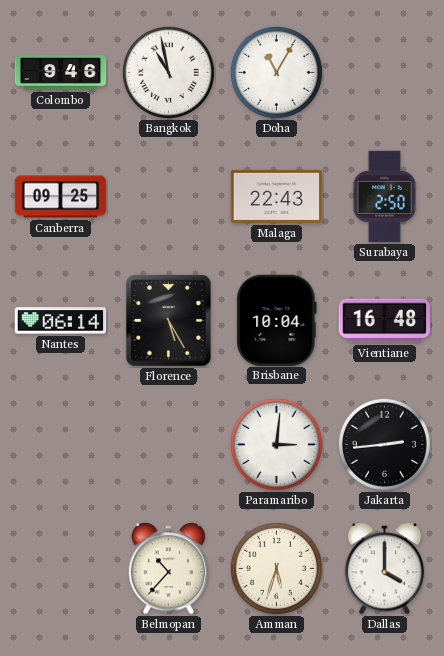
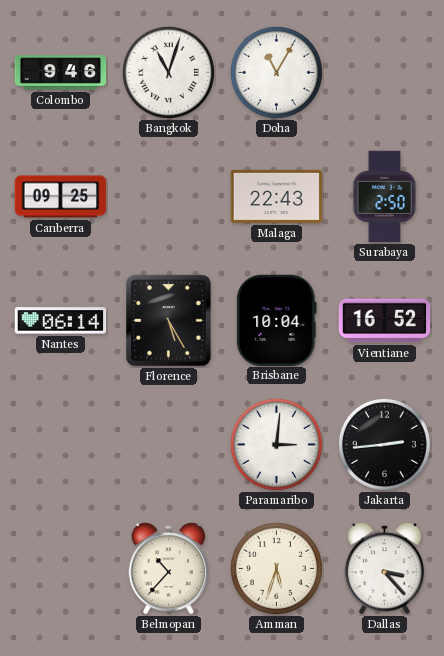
Bangkok: 10:58 -> 11:03 (168, 72)
Vientiane: 16:48 -> 16:52 (385, 321)
Dallas: 4:00 -> 3:23 (385, 569)
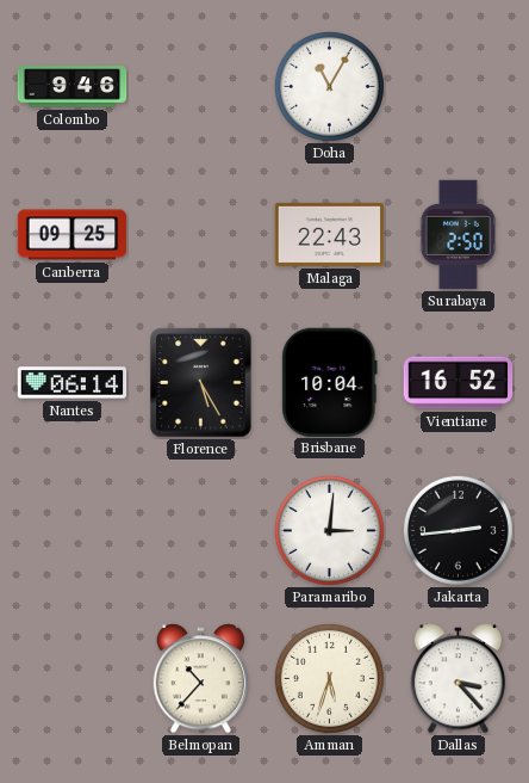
Bangkok: 11:03 -> none (168, 72)
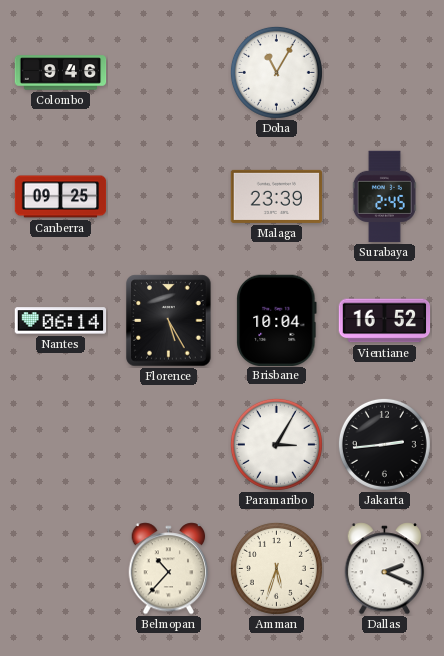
Malaga: 22:43 -> 23:39 (277, 196)
Surabaya: 2:50 -> 2:45 (384, 197)
Paramaribo: 3:01 -> 3:05 (276, 444)
Dallas: 3:23 -> 2:19 (385, 569)
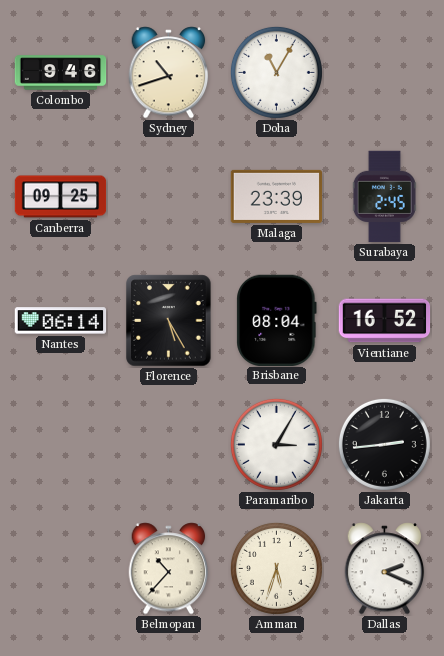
Sydney: none -> 10:42 (169, 73)
Brisbane: 10:04 -> 08:04 (277, 320)
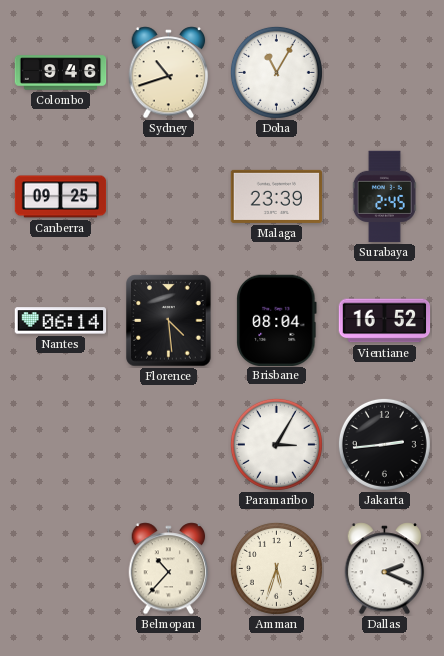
Florence: 5:25 -> 4:29 (169, 321)
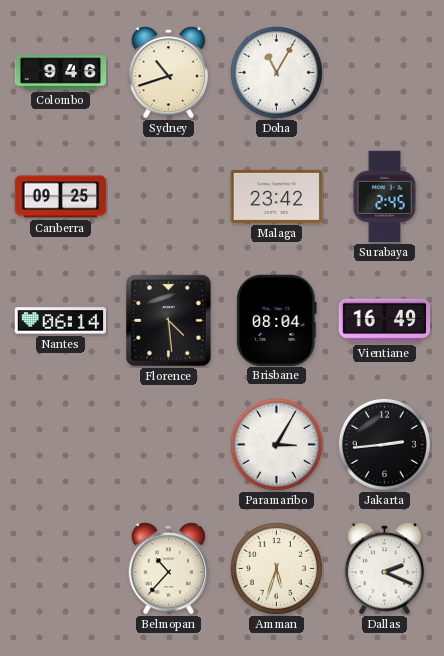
Malaga: 23:39 -> 23:42 (277, 196)
Vientiane: 16:52 -> 16:49 (385, 321)
